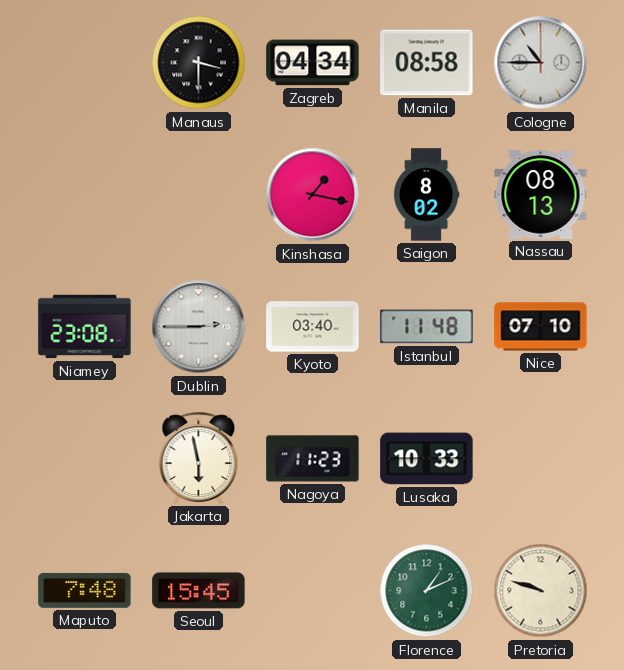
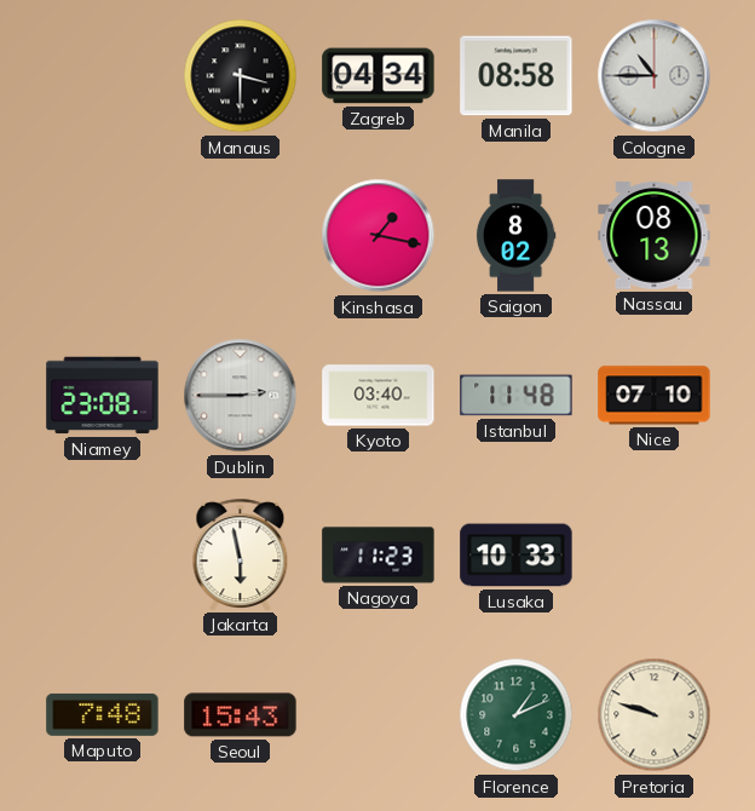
Seoul: 15:45 -> 15:43 (241, 715)
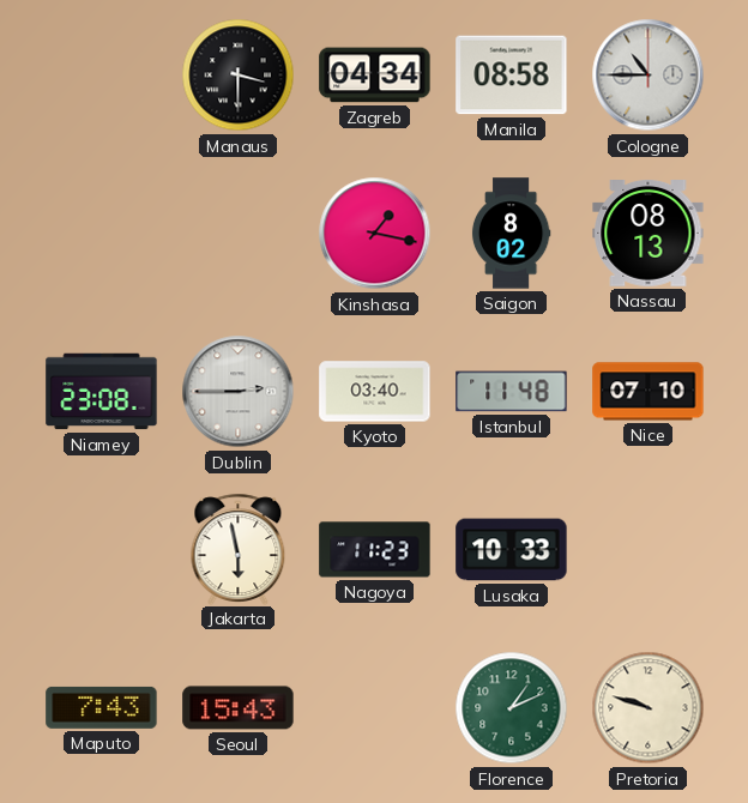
Maputo: 7:48 -> 7:43 (102, 707)
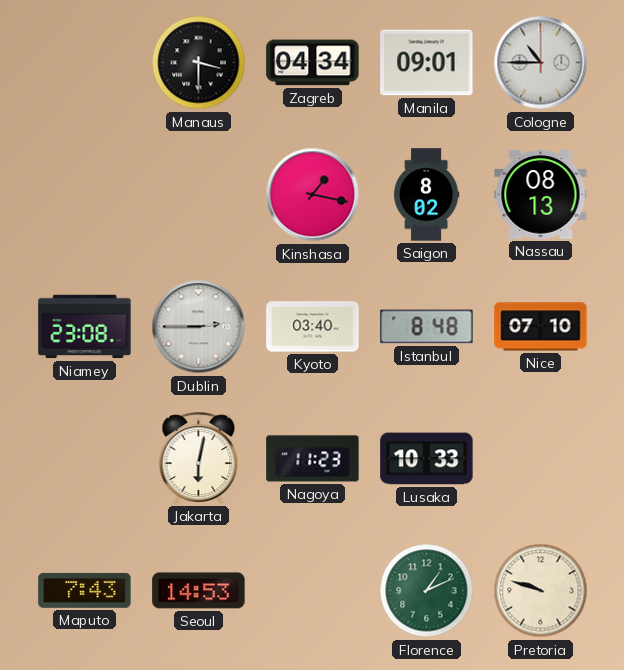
Manila: 08:58 -> 09:01 (427, 63)
Istanbul: 11:48 -> 8:48 (427, 327)
Jakarta: 5:58 -> 6:02 (199, 458)
Seoul: 15:43 -> 14:53 (199, 591)
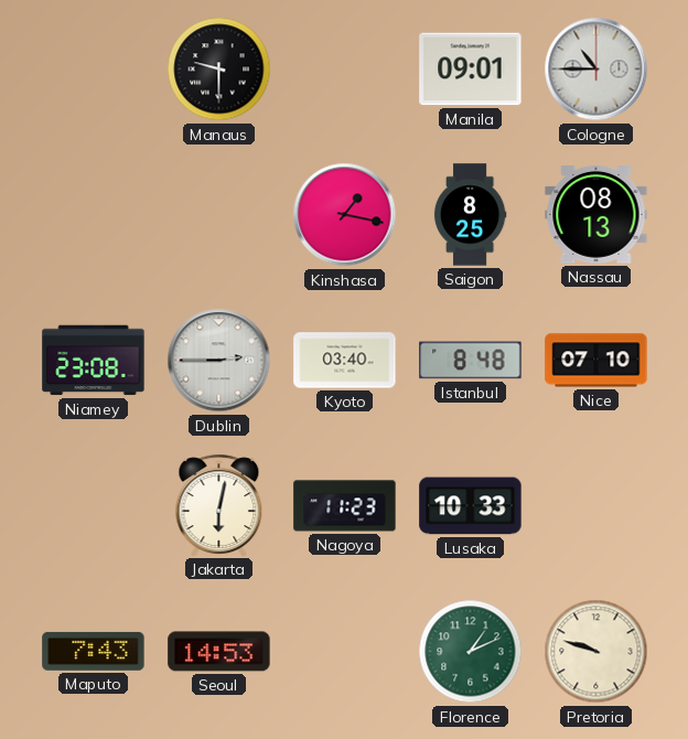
Manaus: 3:30 -> 9:30 (219, 69)
Zagreb: 04:34 -> none (313, 63)
Saigon: 8:02 -> 8:25 (470, 215)
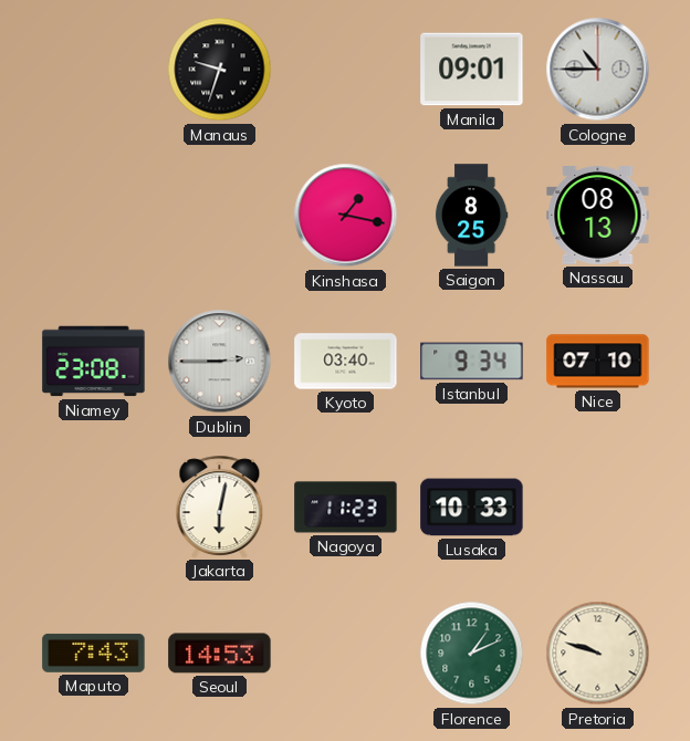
Manaus: 9:30 -> 9:33 (220, 70)
Istanbul: 8:48 -> 9:34 (472, 362)
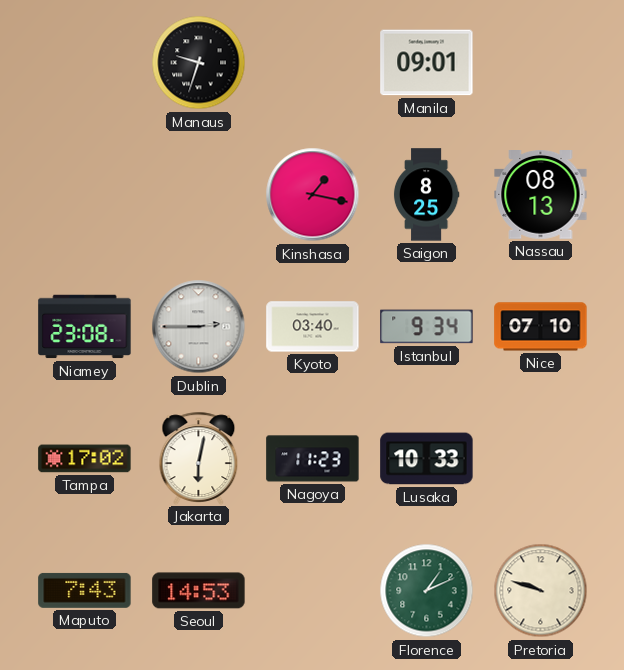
Cologne: 10:45 -> none (598, 70)
Tampa: none -> 17:02 (85, 459)
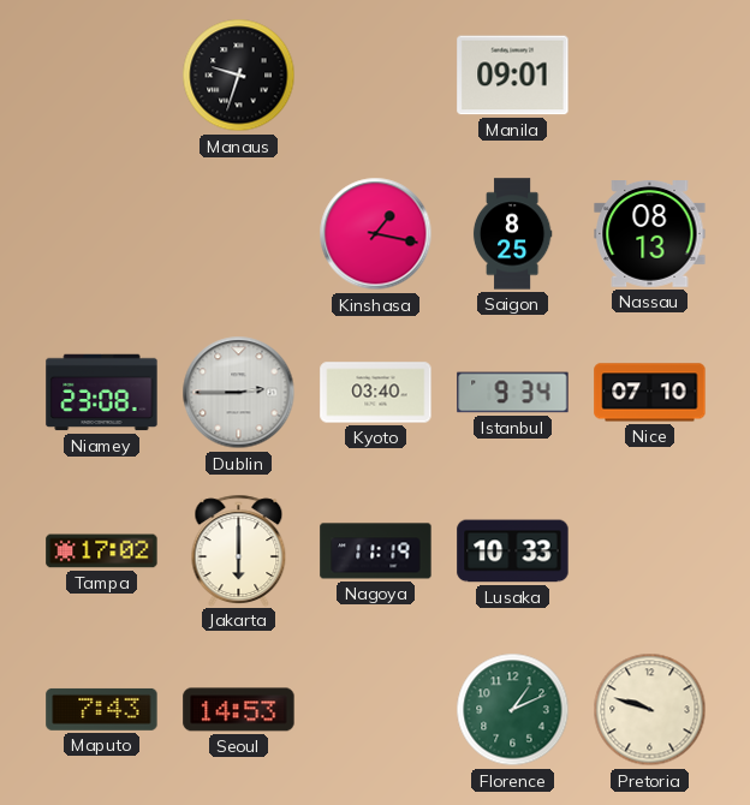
Jakarta: 6:02 -> 6:00 (239, 550)
Nagoya: 11:23 -> 11:19 (376, 551)
